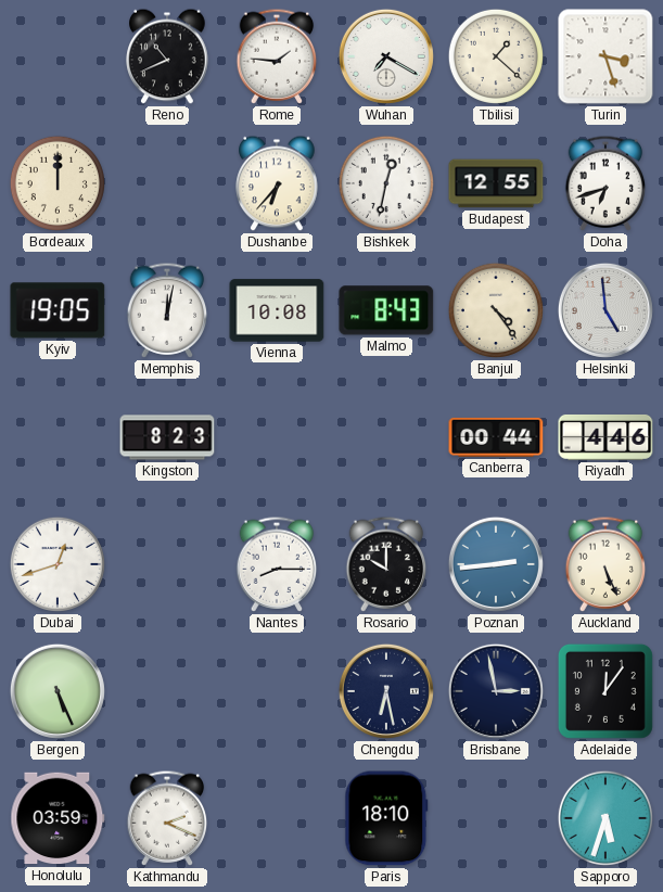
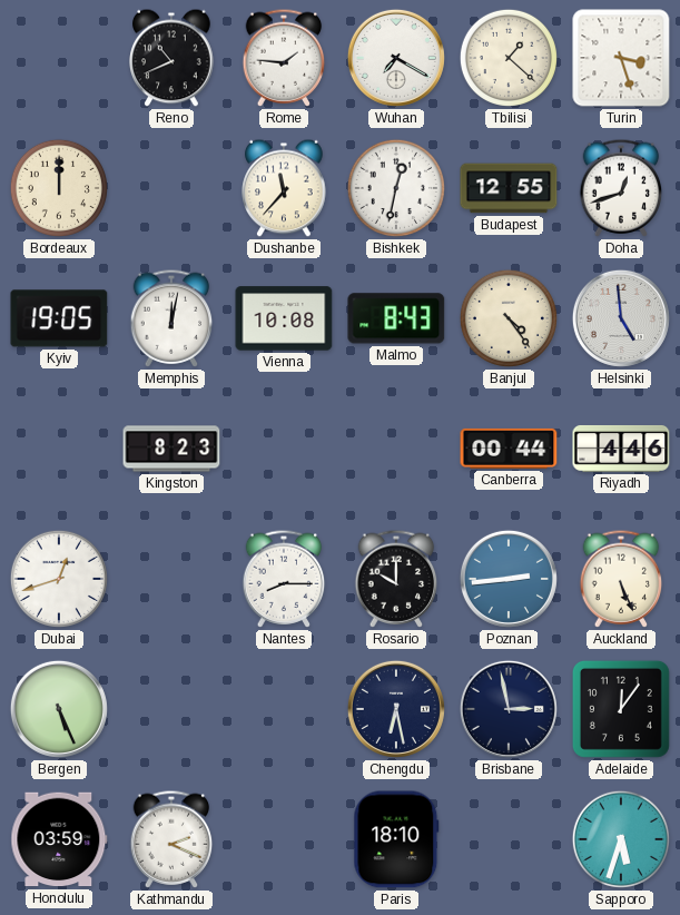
Dushanbe: 6:37 -> 11:37 (284, 188)
Doha: 6:42 -> 12:42 (621, 188)
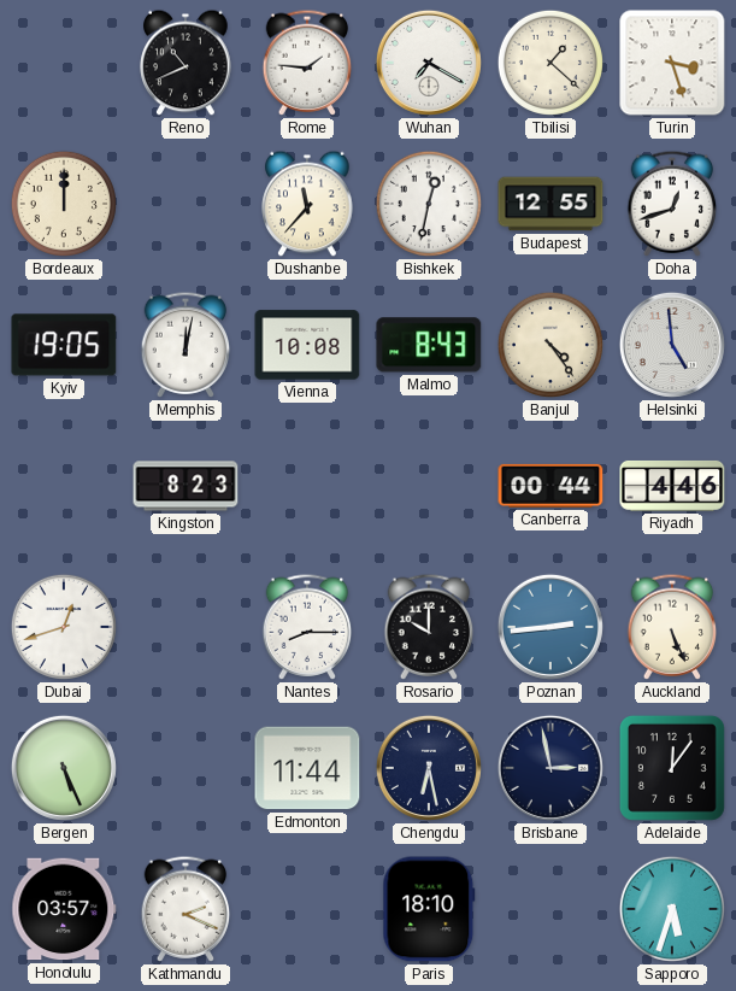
Edmonton: none -> 11:44 (307, 768)
Honolulu: 03:59 -> 03:57 (64, 909)
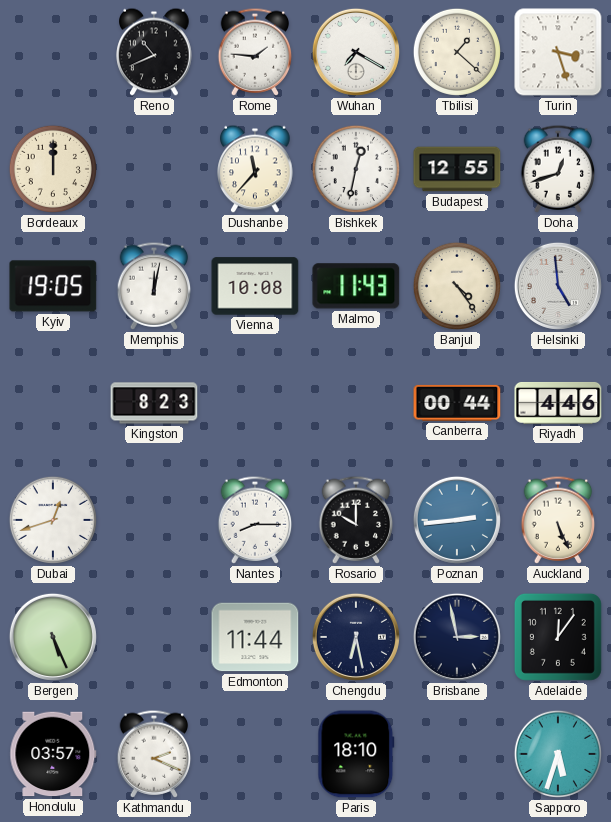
Malmo: 8:43 -> 11:43 (356, 286)
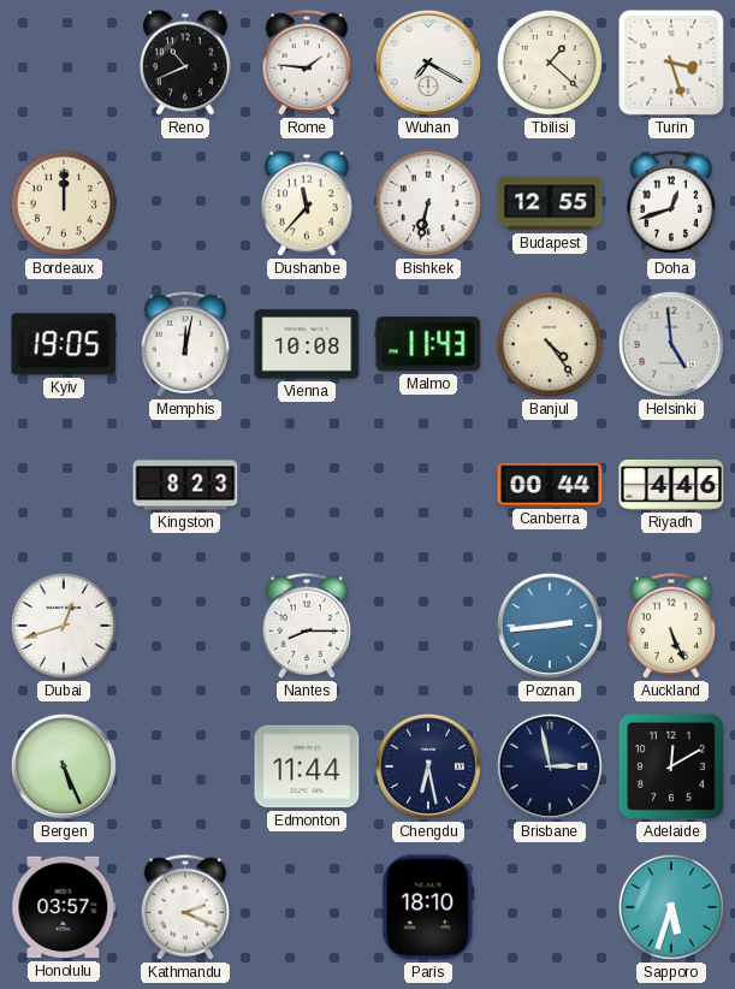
Bishkek: 12:32 -> 6:32 (428, 203)
Rosario: 10:00 -> none (356, 520)
Adelaide: 12:06 -> 12:10 (671, 766)
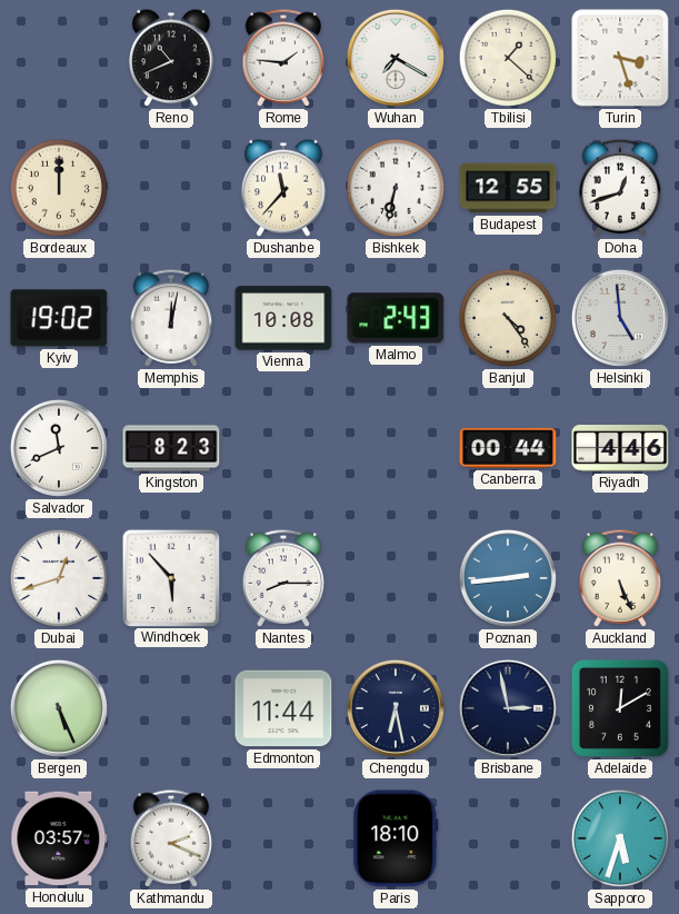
Kyiv: 19:05 -> 19:02 (59, 318)
Malmo: 11:43 -> 2:43 (396, 318)
Salvador: none -> 11:41 (59, 448)
Windhoek: none -> 5:53 (170, 577)
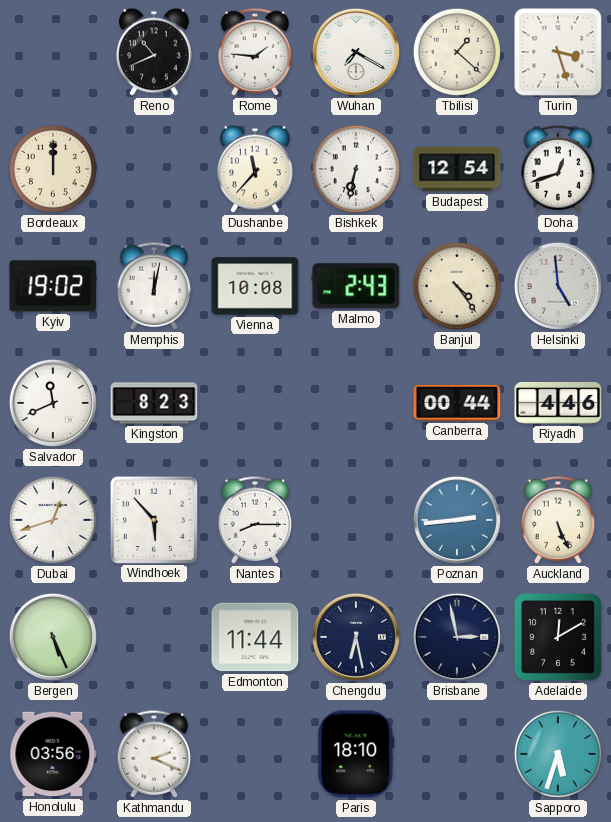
Budapest: 12:55 -> 12:54 (457, 169)
Honolulu: 03:57 -> 03:56 (53, 754)
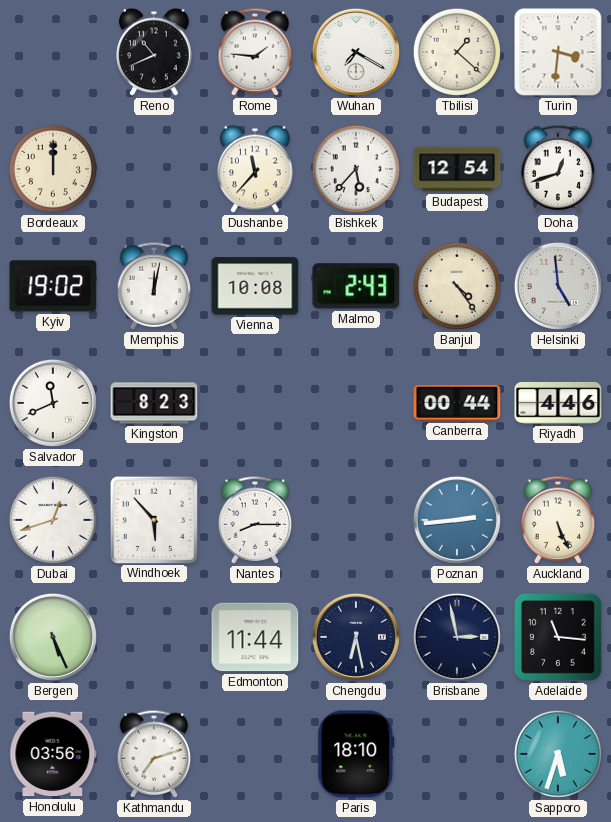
Turin: 3:27 -> 3:31 (558, 52)
Bishkek: 6:32 -> 5:37 (356, 169)
Adelaide: 12:10 -> 11:16 (558, 637)
Kathmandu: 2:19 -> 7:12 (154, 754)
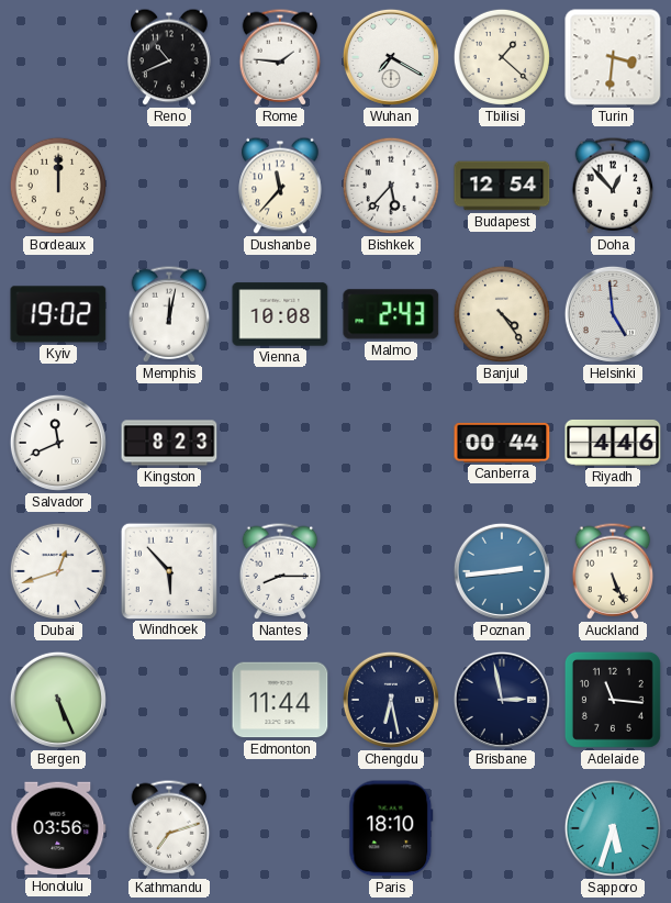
Doha: 12:42 -> 12:53 (613, 186)
